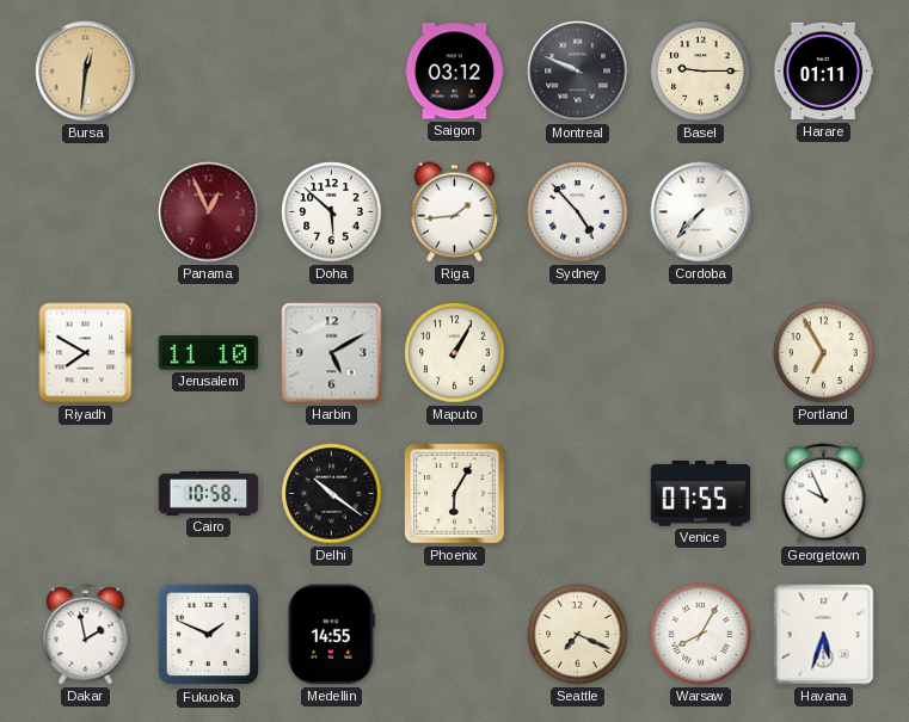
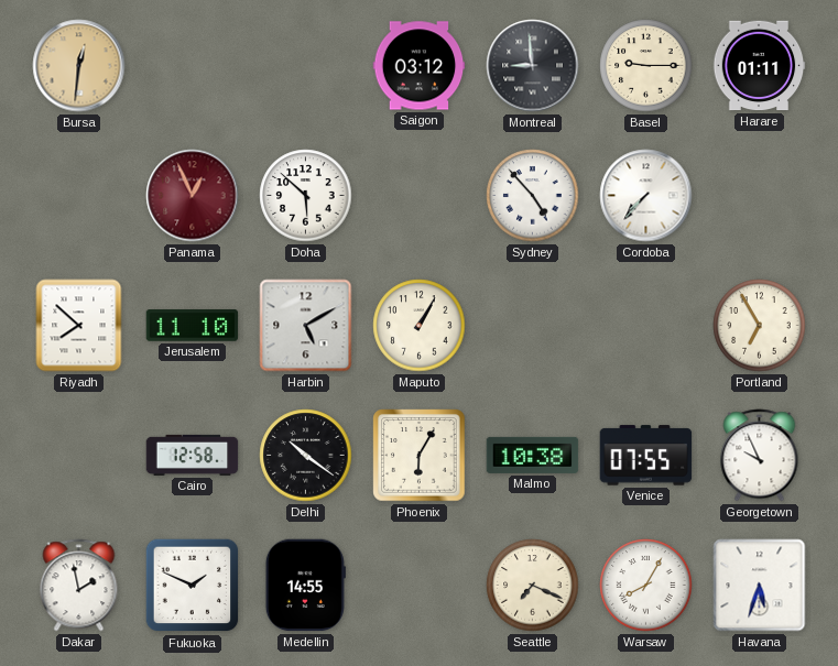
Montreal: 9:49 -> 8:59 (533, 66)
Riga: 1:44 -> none (454, 212)
Riyadh: 7:50 -> 7:52 (79, 326)
Cairo: 10:58 -> 12:58 (193, 455)
Malmo: none -> 10:38 (533, 455)
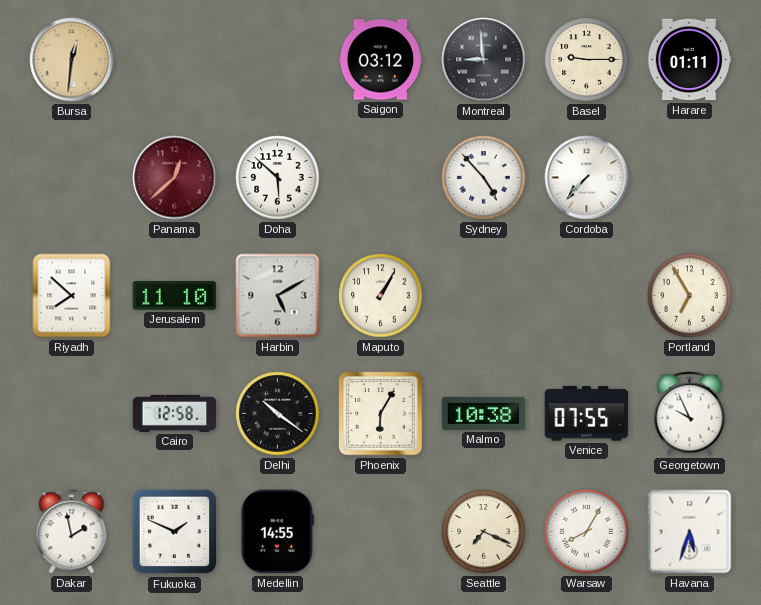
Panama: 12:56 -> 12:38 (175, 178)
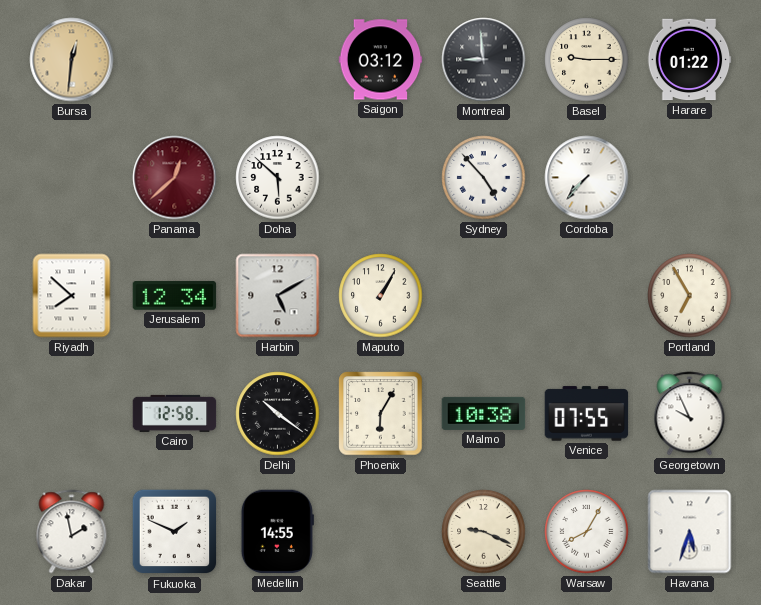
Harare: 01:11 -> 01:22 (689, 60)
Jerusalem: 11:10 -> 12:34 (175, 296)
Seattle: 7:19 -> 9:19 (484, 532)
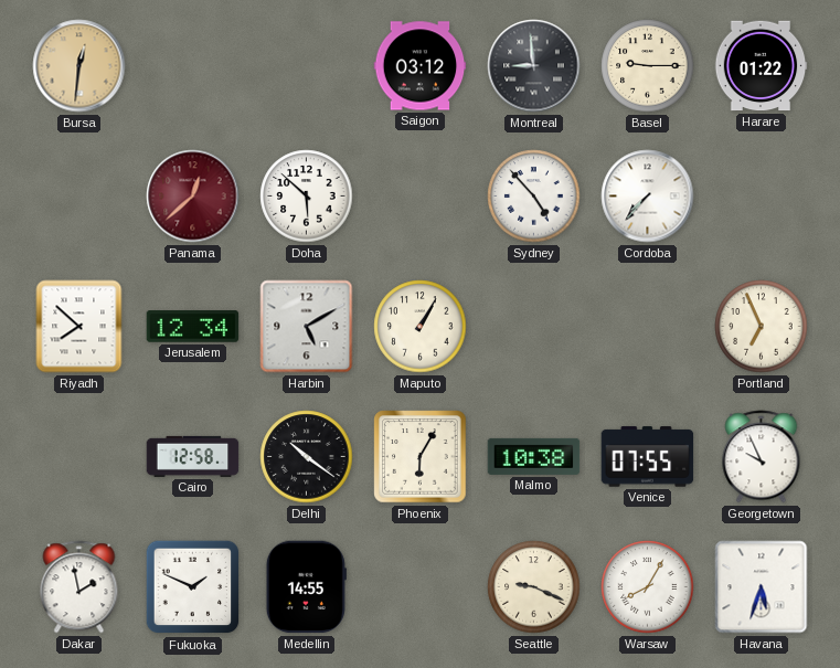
Portland: 6:55 -> 6:56 (762, 327)
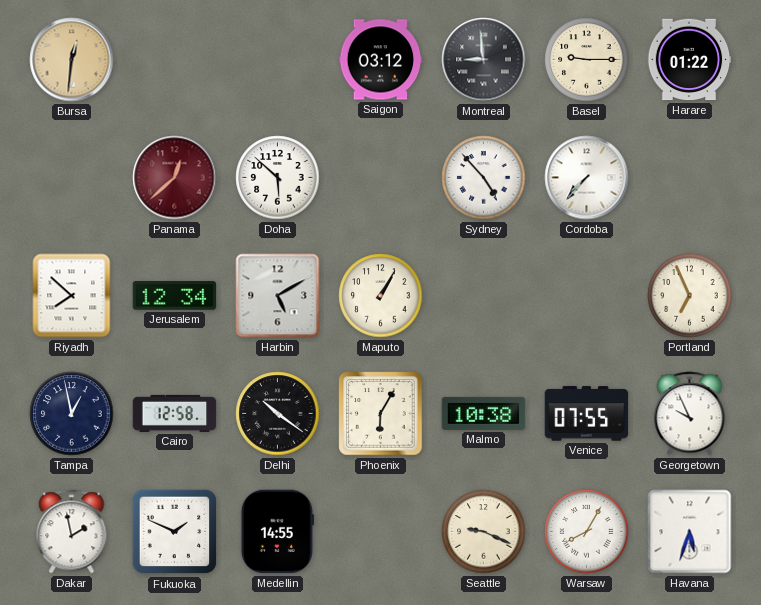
Tampa: none -> 12:58 (72, 414)
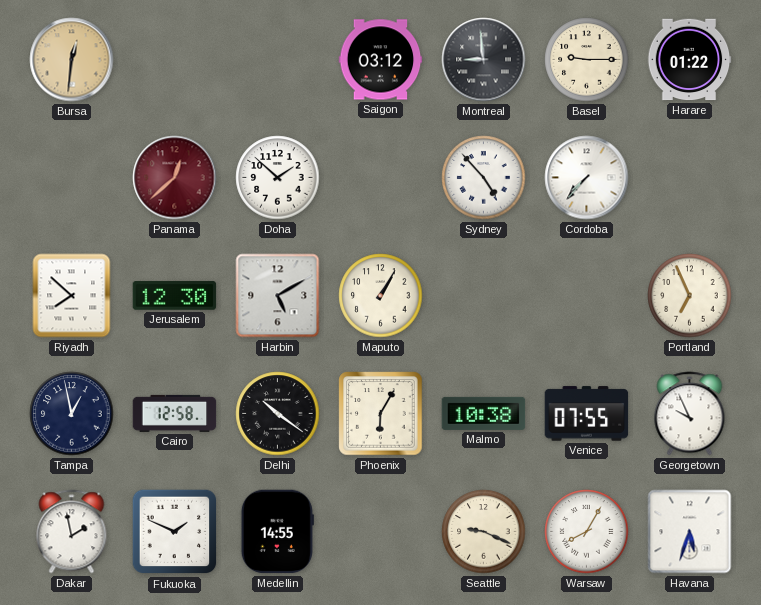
Doha: 5:52 -> 1:52 (278, 178)
Jerusalem: 12:34 -> 12:30 (175, 296)
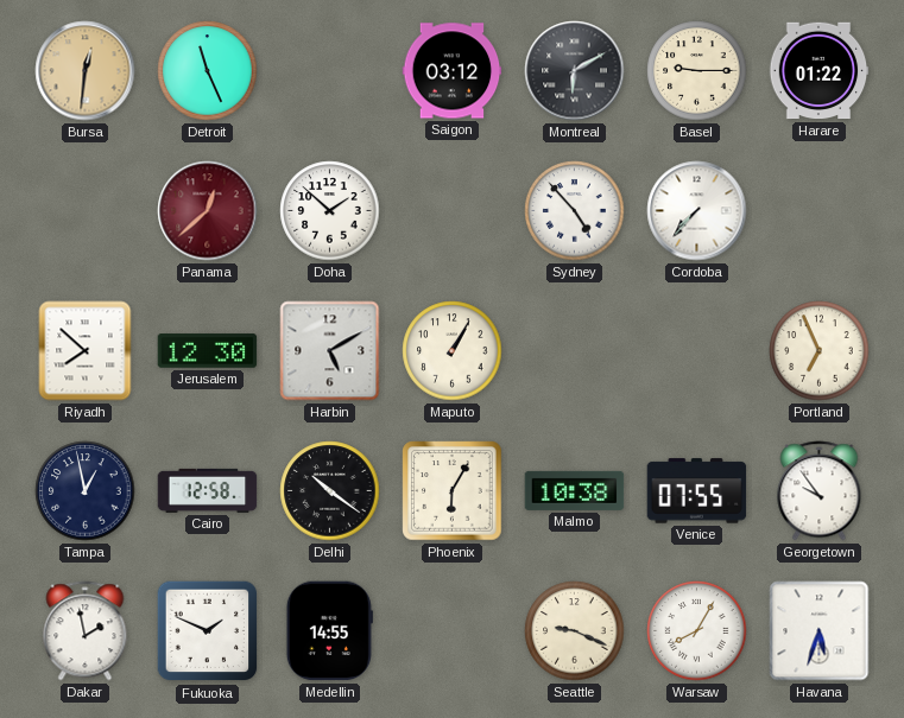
Detroit: none -> 11:26 (208, 71)
Montreal: 8:59 -> 6:10 (575, 71)
Georgetown: 9:56 -> 9:54 (820, 491)
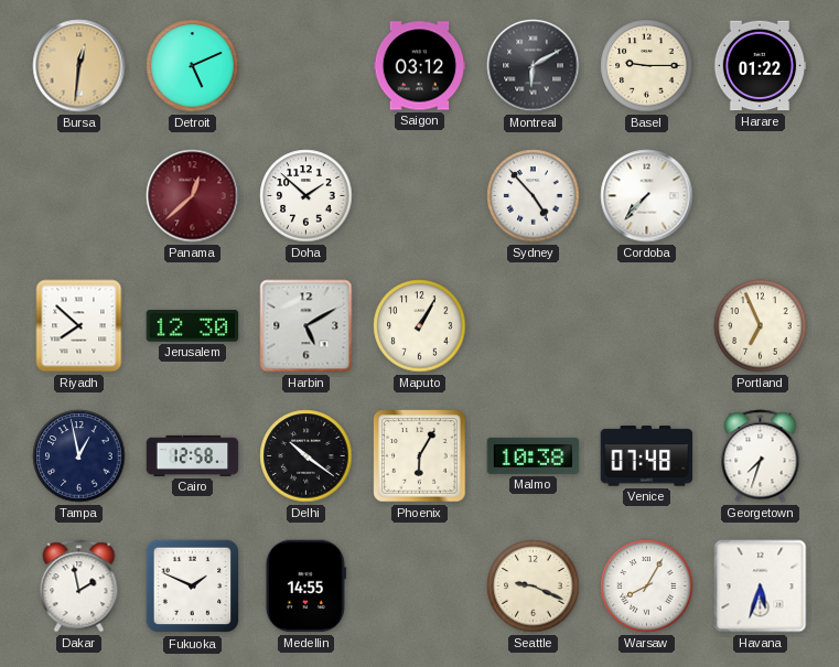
Detroit: 11:26 -> 5:11 (193, 66)
Venice: 07:55 -> 07:48 (647, 456)
Georgetown: 9:54 -> 7:33 (761, 456)
